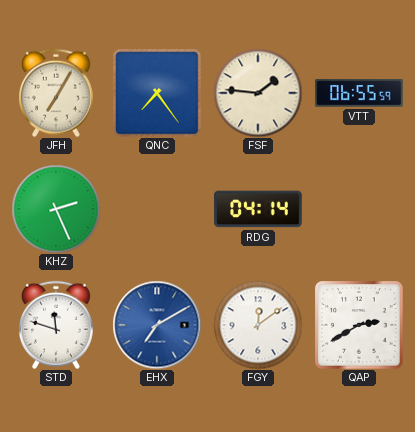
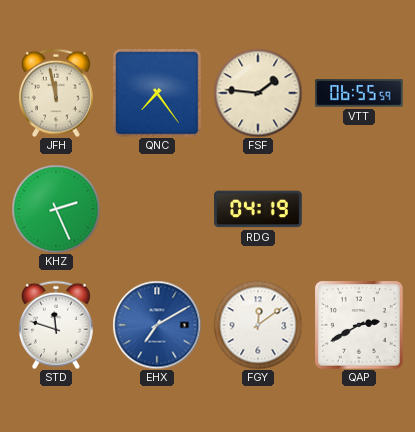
JFH: 7:05 -> 11:58 (56, 93)
RDG: 04:14 -> 04:19 (258, 209)
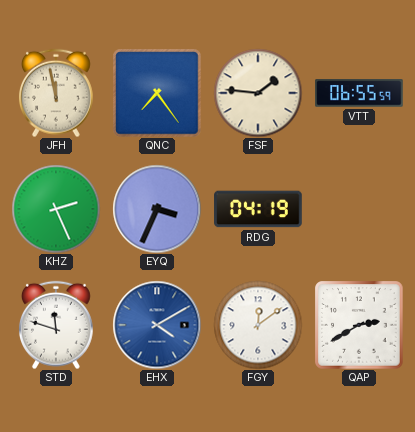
EYQ: none -> 3:34 (157, 209)
EHX: 7:10 -> 4:10 (157, 325)
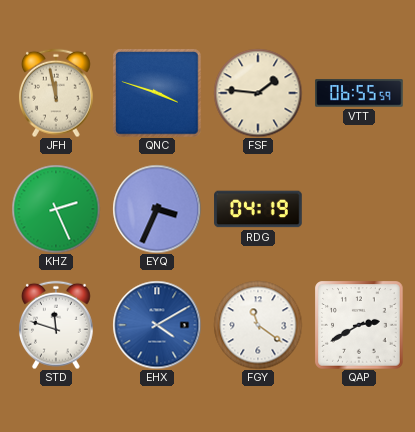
QNC: 7:24 -> 3:48 (157, 93)
FGY: 12:09 -> 11:21 (258, 325)
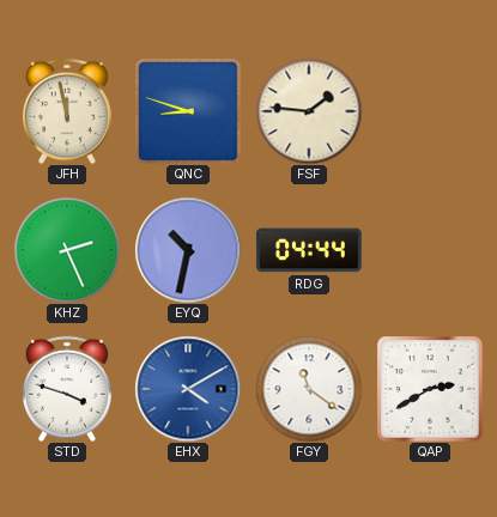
QNC: 3:48 -> 8:48 (188, 111)
VTT: 06:55 -> none (359, 93)
EYQ: 3:34 -> 10:32 (188, 250)
RDG: 04:19 -> 04:44 (309, 250)
STD: 11:48 -> 3:48 (67, 389)
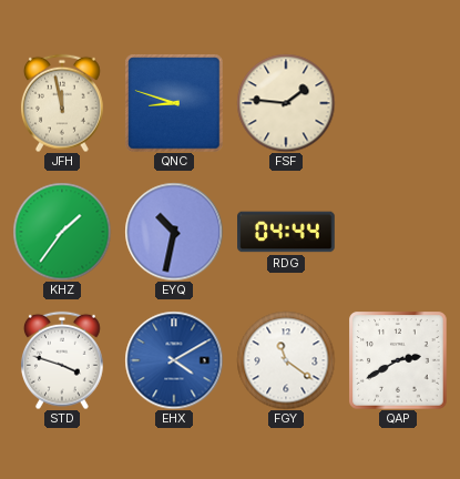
KHZ: 2:26 -> 1:36 (62, 232)
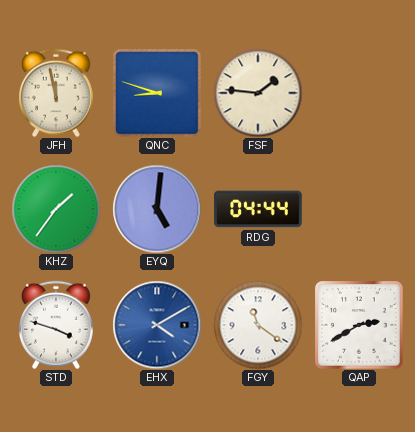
EYQ: 10:32 -> 5:01 (157, 209)
